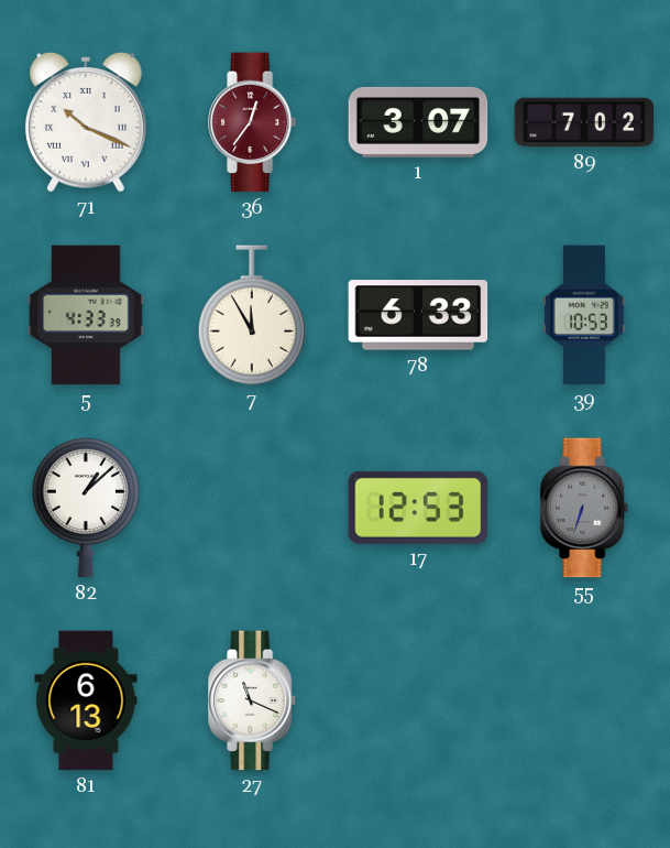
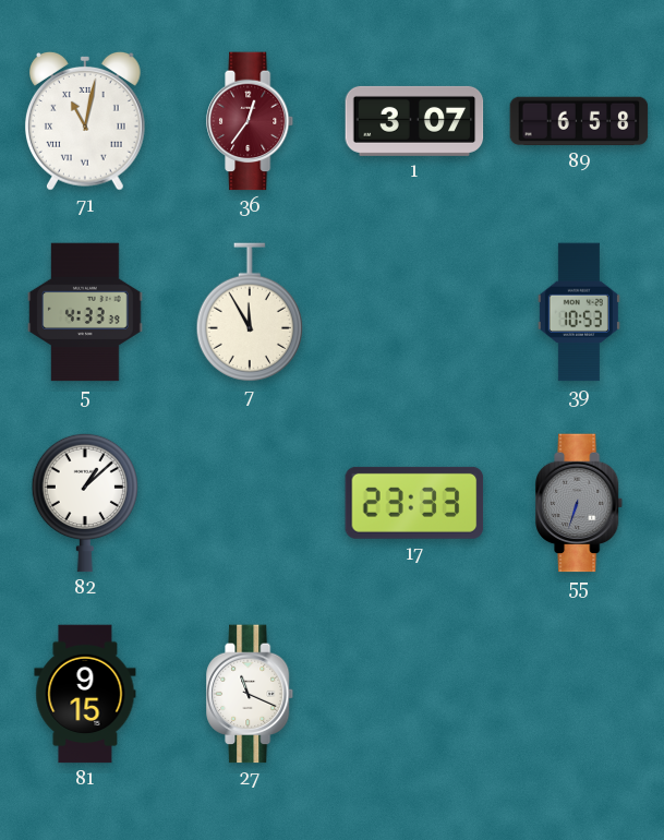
71: 10:19 -> 11:02 (85, 121)
89: 7:02 -> 6:58 (579, 121)
78: 6:33 -> none (418, 315)
17: 12:53 -> 23:33 (414, 503)
81: 6:13 -> 9:15 (85, 694)
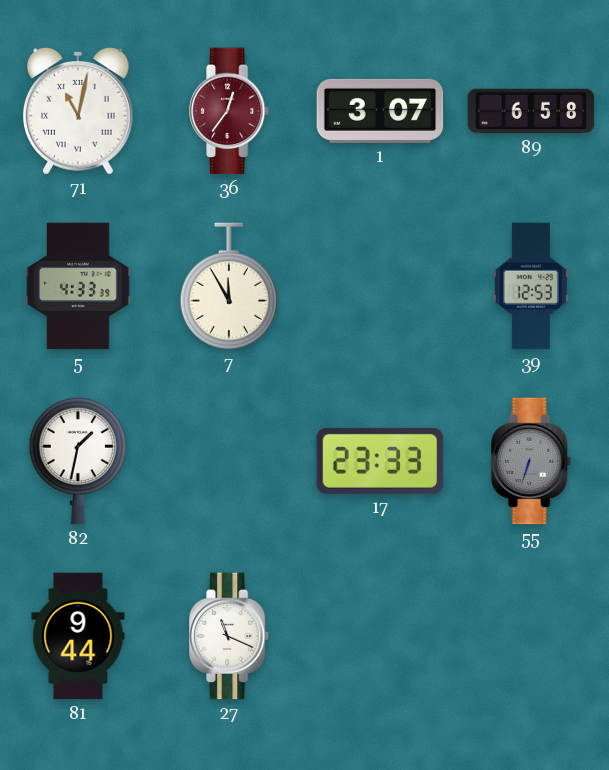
39: 10:53 -> 12:53 (531, 286)
82: 1:08 -> 1:32 (78, 461)
81: 9:15 -> 9:44 (78, 636)
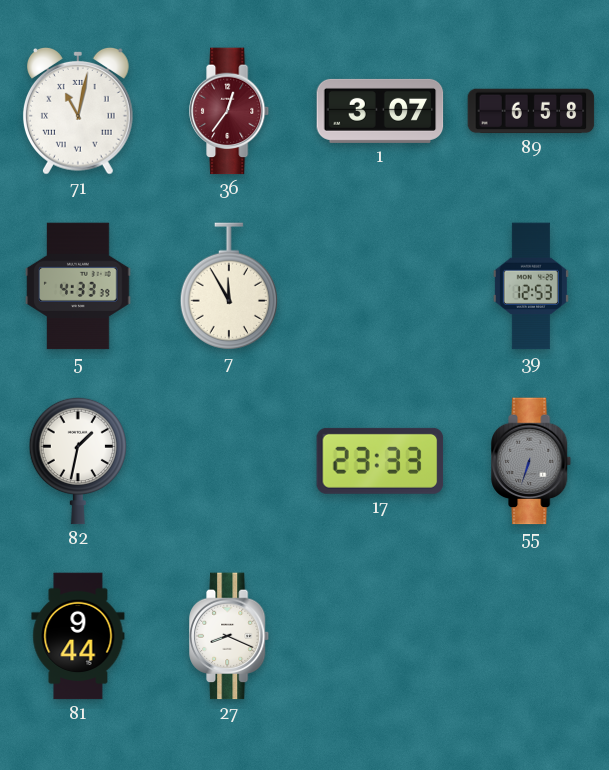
27: 11:19 -> 8:19 (230, 636)
